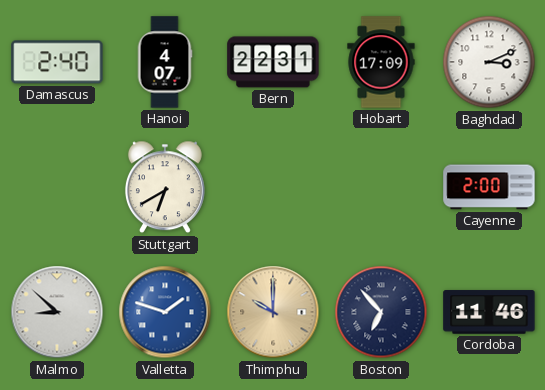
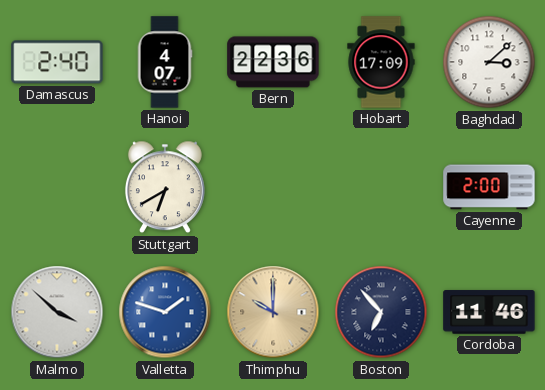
Bern: 22:31 -> 22:36 (273, 62)
Baghdad: 3:11 -> 3:08 (489, 62)
Malmo: 8:52 -> 3:52 (57, 312)
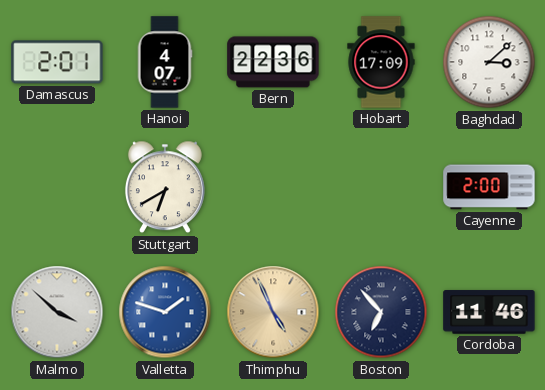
Damascus: 2:40 -> 2:01 (57, 62)
Thimphu: 10:00 -> 4:56 (273, 312)
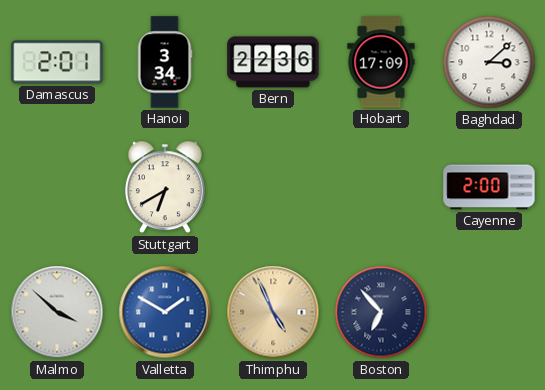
Hanoi: 4:07 -> 3:34 (165, 62)
Valletta: 1:48 -> 1:50 (165, 312)
Cordoba: 11:46 -> none (489, 312)
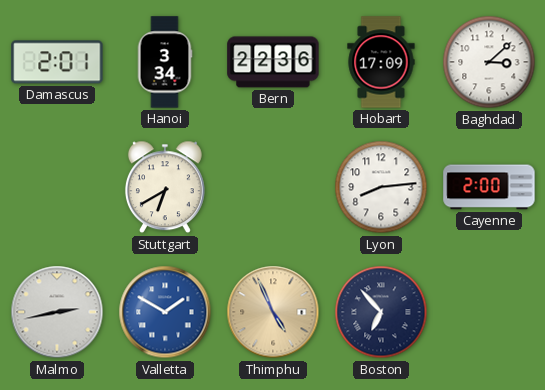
Lyon: none -> 8:14 (381, 187)
Malmo: 3:52 -> 2:43 (57, 312)
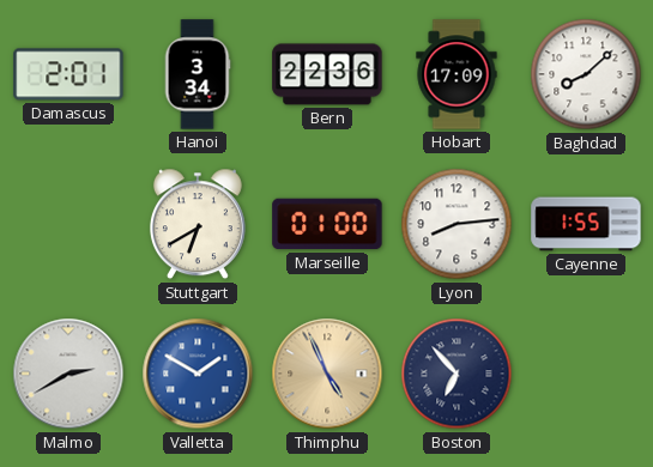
Baghdad: 3:08 -> 8:08 (586, 74)
Marseille: none -> 01:00 (327, 224)
Cayenne: 2:00 -> 1:55 (586, 224)
Malmo: 2:43 -> 2:40 (68, 374)
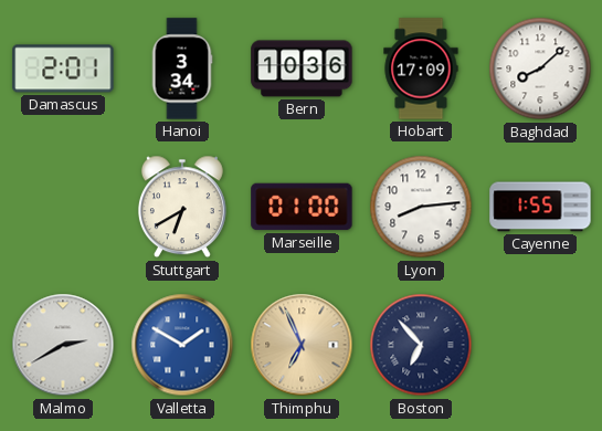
Bern: 22:36 -> 10:36 (302, 69)
Thimphu: 4:56 -> 6:56 (302, 345)
